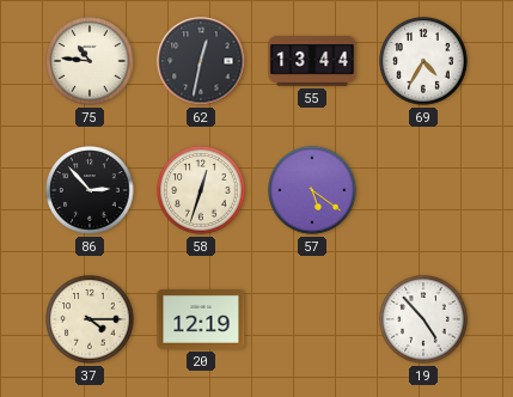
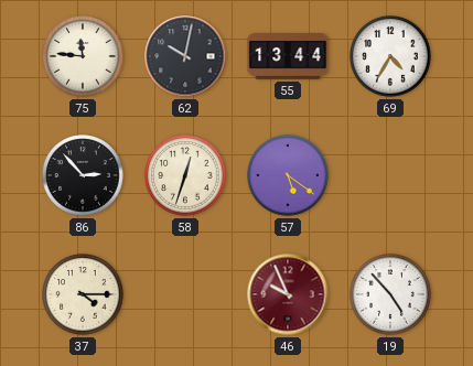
75: 10:46 -> 11:46 (83, 56)
62: 12:32 -> 10:02 (185, 56)
20: 12:19 -> none (201, 320)
46: none -> 9:56 (288, 294)
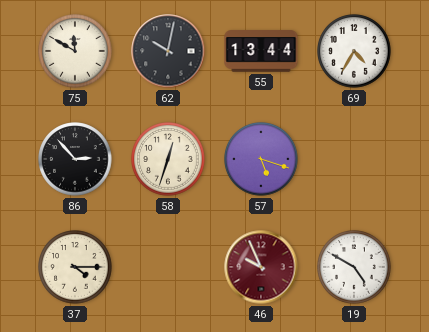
75: 11:46 -> 11:50 (75, 51)
57: 5:21 -> 5:18 (261, 159)
19: 4:53 -> 4:50 (354, 267)
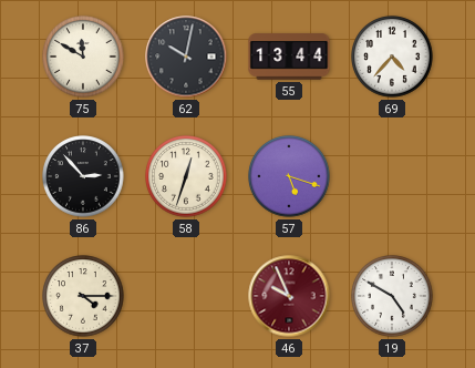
69: 4:35 -> 4:37 (392, 57)
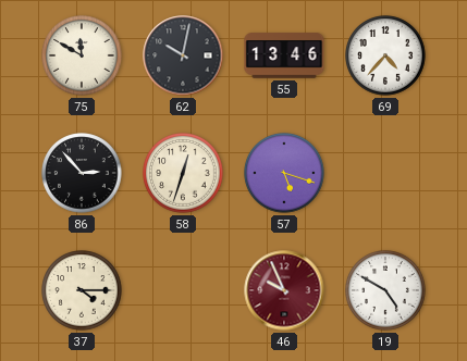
55: 13:44 -> 13:46 (284, 55)
